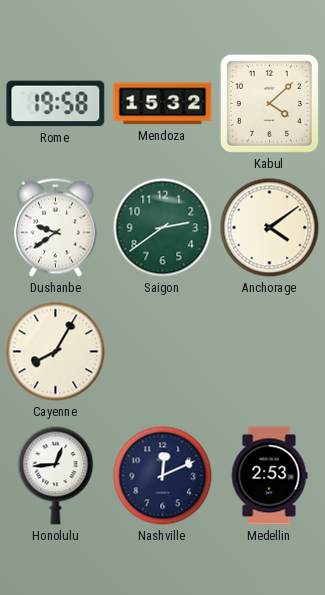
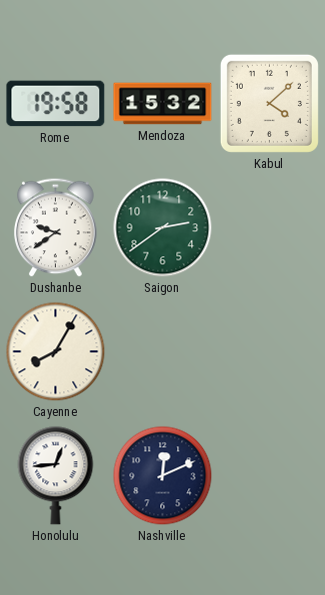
Anchorage: 4:09 -> none (270, 228)
Medellin: 2:53 -> none (269, 476)
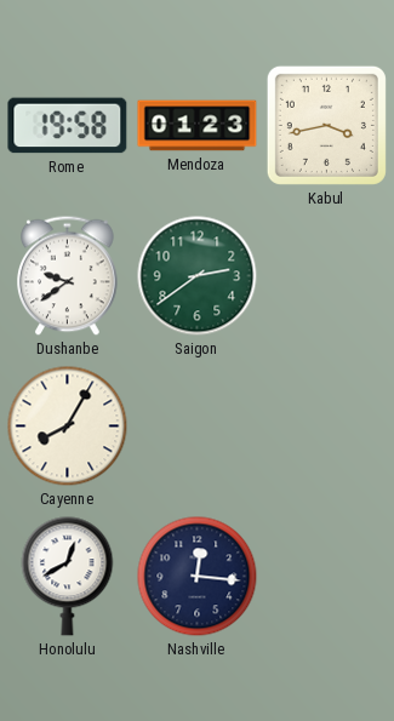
Mendoza: 15:32 -> 01:23 (198, 126)
Kabul: 4:08 -> 3:43 (326, 125)
Honolulu: 12:44 -> 12:40 (68, 577)
Nashville: 12:11 -> 12:16 (198, 577)
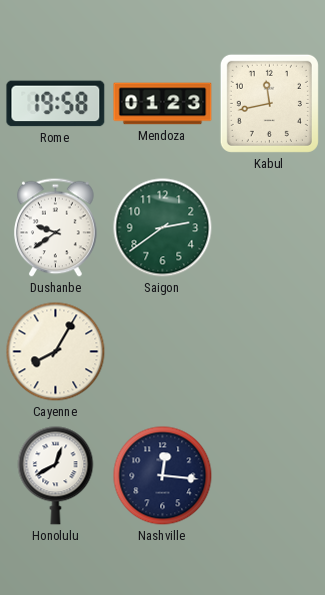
Kabul: 3:43 -> 11:43 (269, 103)
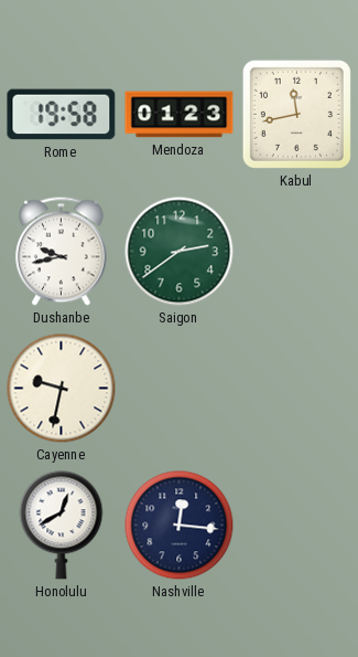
Dushanbe: 9:39 -> 9:43 (62, 252)
Cayenne: 8:05 -> 9:32 (62, 389)
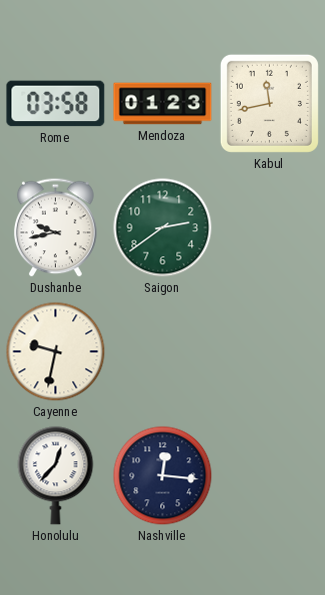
Rome: 19:58 -> 03:58 (56, 104)
Honolulu: 12:40 -> 12:37 (56, 476)
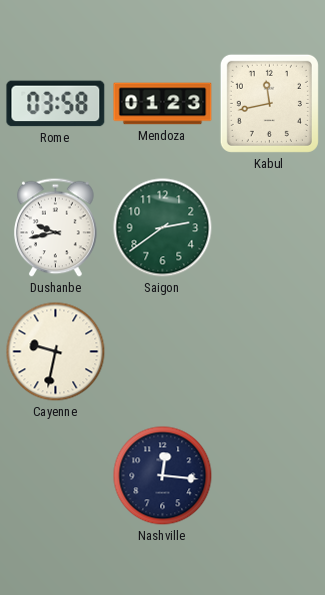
Honolulu: 12:37 -> none (56, 476)
